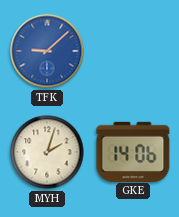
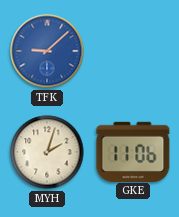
GKE: 14:06 -> 11:06 (133, 151)
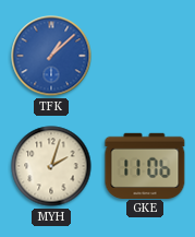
TFK: 9:08 -> 1:08 (51, 56)
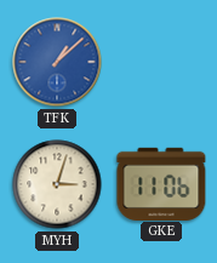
MYH: 2:03 -> 3:03 (57, 184)
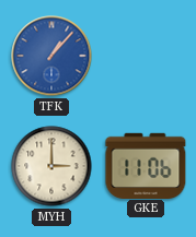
TFK: 1:08 -> 1:07 (51, 56)
MYH: 3:03 -> 3:00 (51, 166)
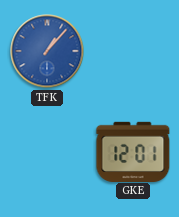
MYH: 3:00 -> none (51, 166)
GKE: 11:06 -> 12:01 (133, 151)
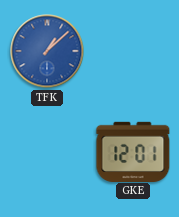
TFK: 1:07 -> 1:08 (47, 51)
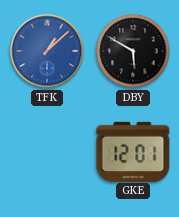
DBY: none -> 5:50 (133, 51)
